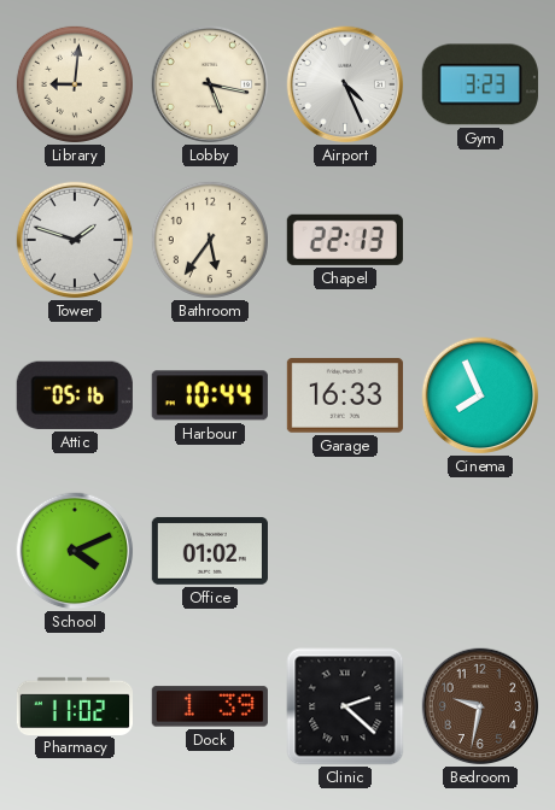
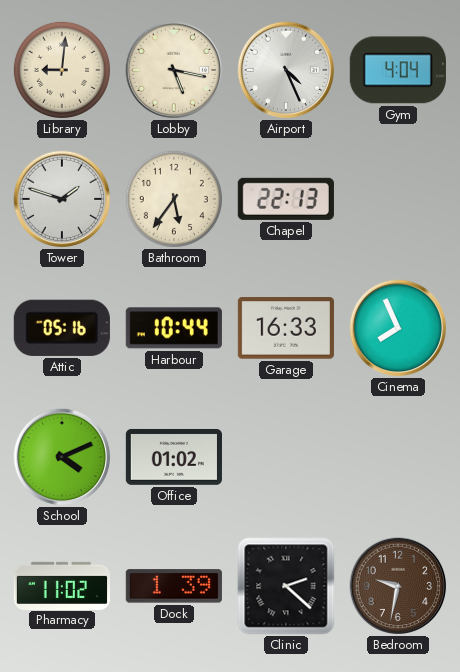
Gym: 3:23 -> 4:04 (398, 70)
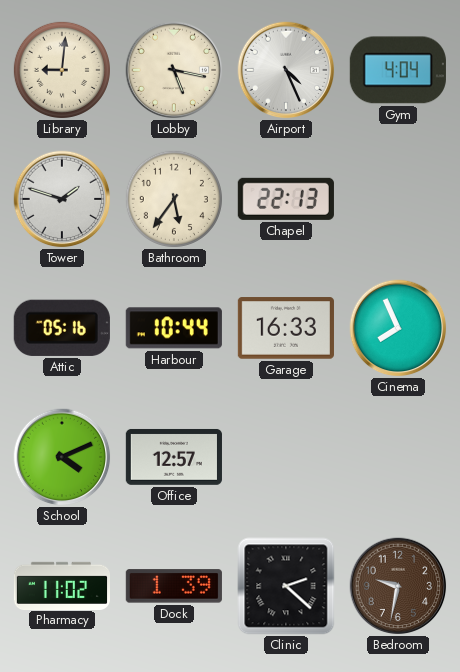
Office: 01:02 -> 12:57 (174, 457)
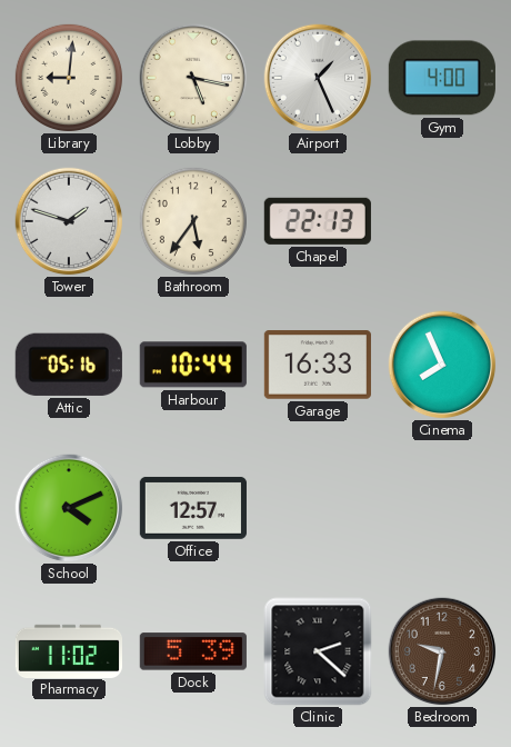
Airport: 4:26 -> 1:26 (318, 78)
Gym: 4:04 -> 4:00 (442, 78)
Dock: 1:39 -> 5:39 (193, 651)
